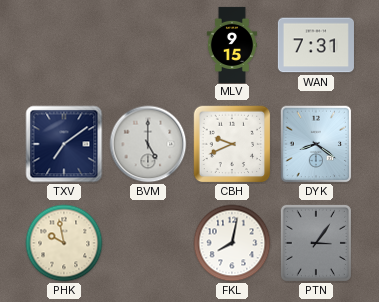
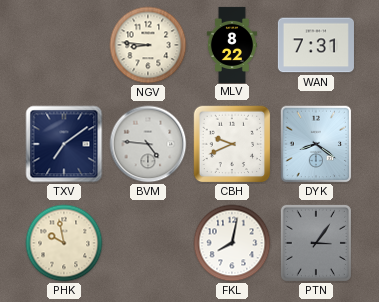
NGV: none -> 8:46 (148, 45)
MLV: 9:15 -> 8:22 (231, 44)
BVM: 5:00 -> 4:46 (148, 144)
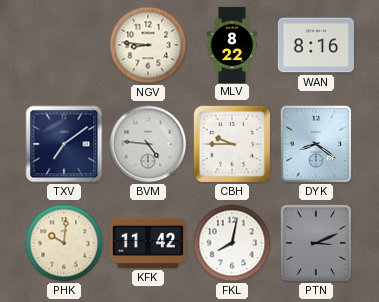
WAN: 7:31 -> 8:16 (316, 45)
CBH: 9:41 -> 9:45 (232, 144)
PHK: 9:58 -> 10:01 (64, 243)
KFK: none -> 11:42 (148, 243)
PTN: 3:06 -> 3:11 (316, 243)
